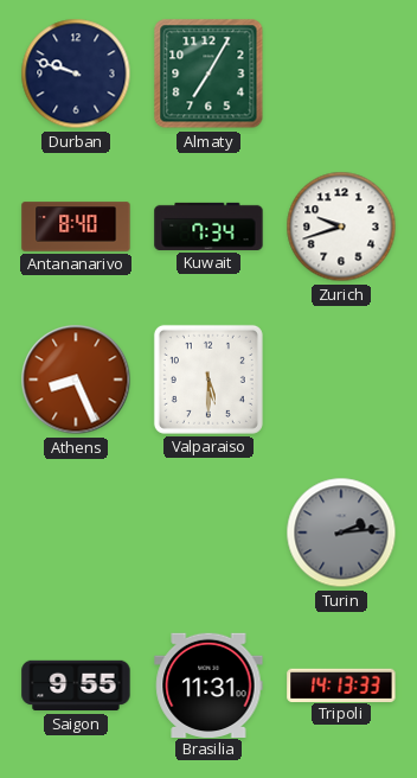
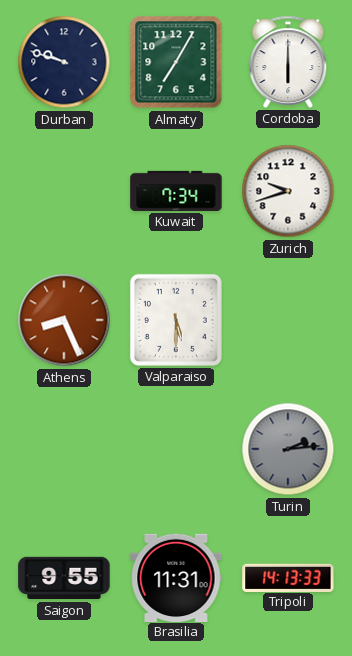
Cordoba: none -> 6:00 (288, 62)
Antananarivo: 8:40 -> none (76, 227)
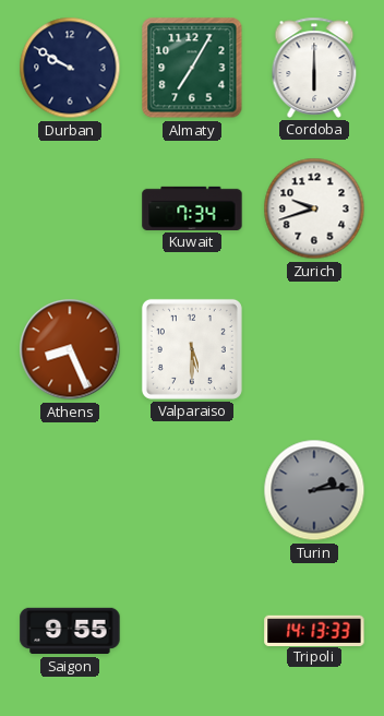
Durban: 9:48 -> 9:50 (70, 68)
Brasilia: 11:31 -> none (176, 577)
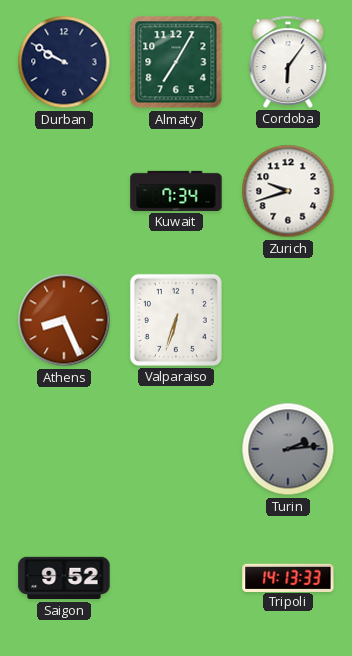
Cordoba: 6:00 -> 6:06 (288, 62)
Valparaiso: 5:30 -> 6:33 (176, 320)
Saigon: 9:55 -> 9:52 (64, 578)
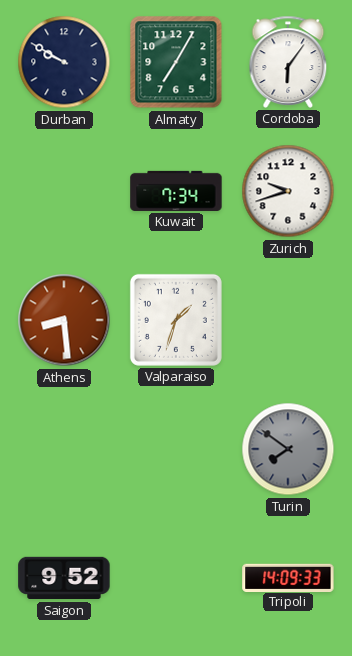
Athens: 8:26 -> 8:29 (64, 320)
Valparaiso: 6:33 -> 1:33 (176, 320)
Turin: 2:14 -> 7:51 (288, 449)
Tripoli: 14:13 -> 14:09 (288, 577)
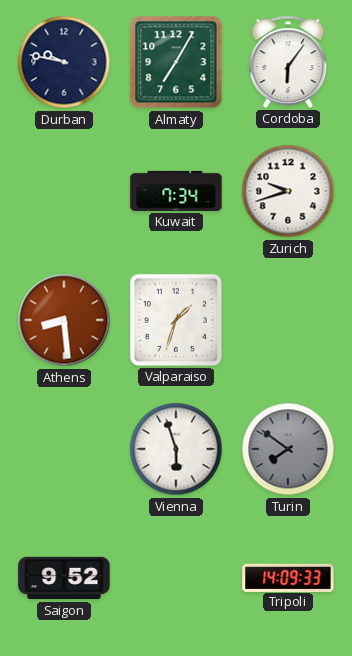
Durban: 9:50 -> 9:47 (64, 62)
Vienna: none -> 5:57 (176, 449)
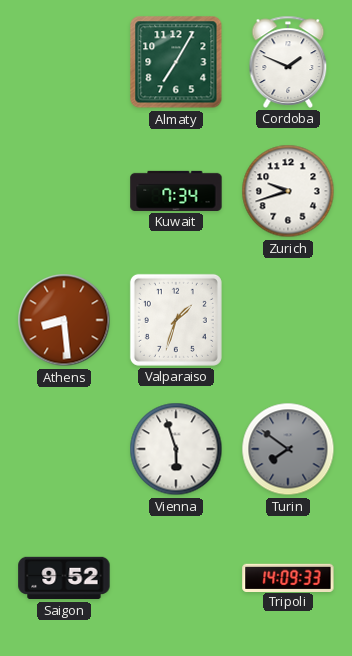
Durban: 9:47 -> none (64, 62)
Cordoba: 6:06 -> 1:49 (288, 62)
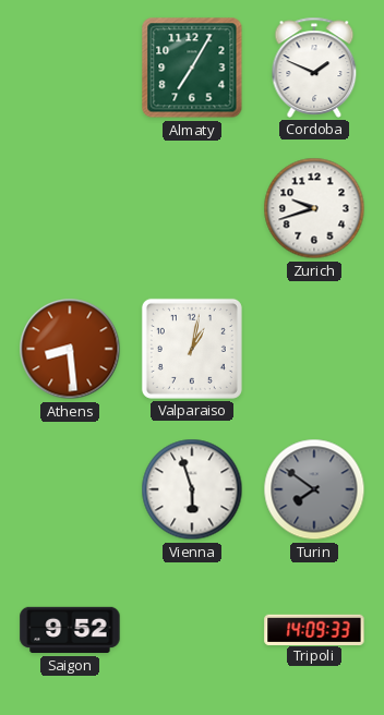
Kuwait: 7:34 -> none (176, 191)
Valparaiso: 1:33 -> 1:02 (192, 349)
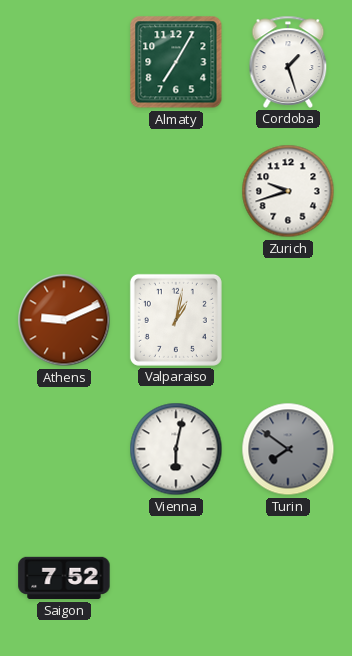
Cordoba: 1:49 -> 1:27 (288, 62)
Athens: 8:29 -> 9:11 (64, 320)
Vienna: 5:57 -> 6:02 (176, 449)
Saigon: 9:52 -> 7:52 (64, 578)
Tripoli: 14:09 -> none (314, 629)
